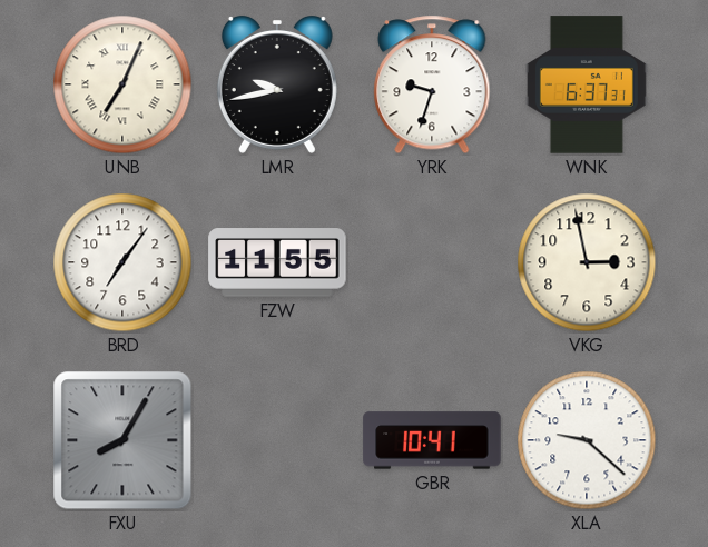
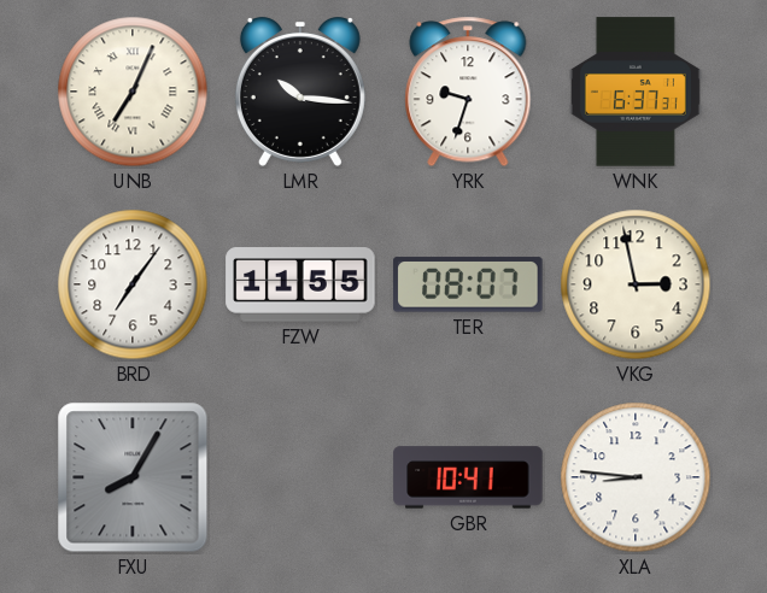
LMR: 9:43 -> 10:16 (300, 93)
TER: none -> 08:07 (468, 284)
XLA: 9:22 -> 8:46 (636, 477)
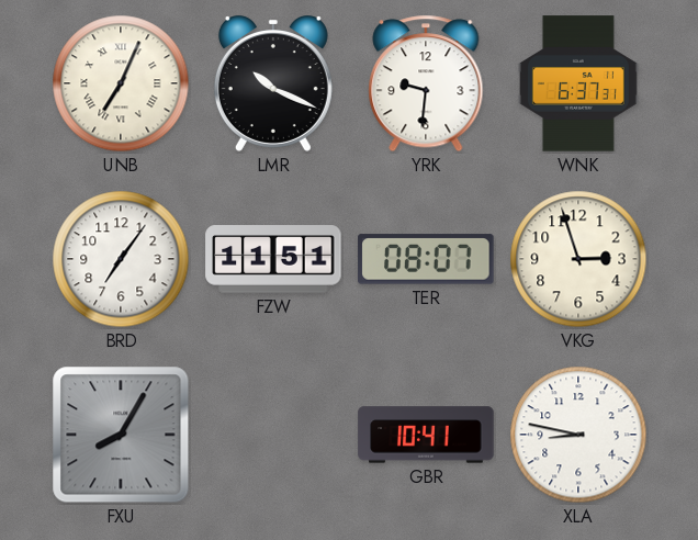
LMR: 10:16 -> 10:19 (273, 85)
YRK: 9:33 -> 9:31 (426, 83)
FZW: 11:55 -> 11:51 (273, 259)
VKG: 2:58 -> 2:57 (578, 259)
XLA: 8:46 -> 8:47 (578, 435)
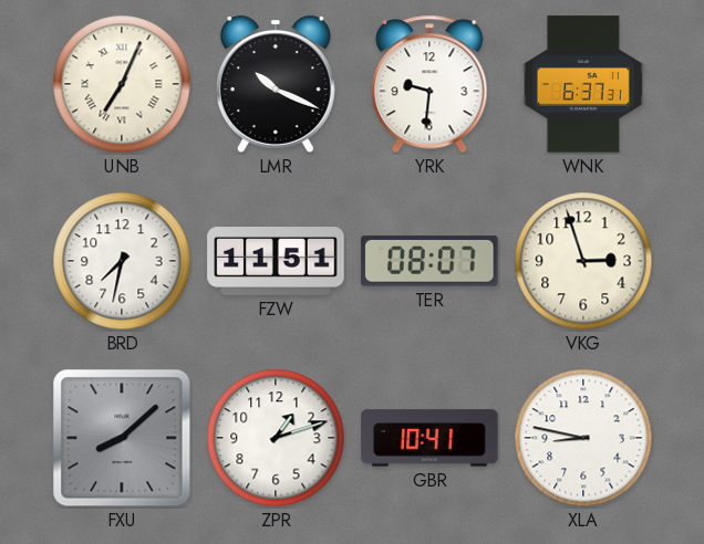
BRD: 7:06 -> 7:32 (122, 261)
FXU: 8:05 -> 8:08 (122, 438)
ZPR: none -> 1:12 (276, 438)
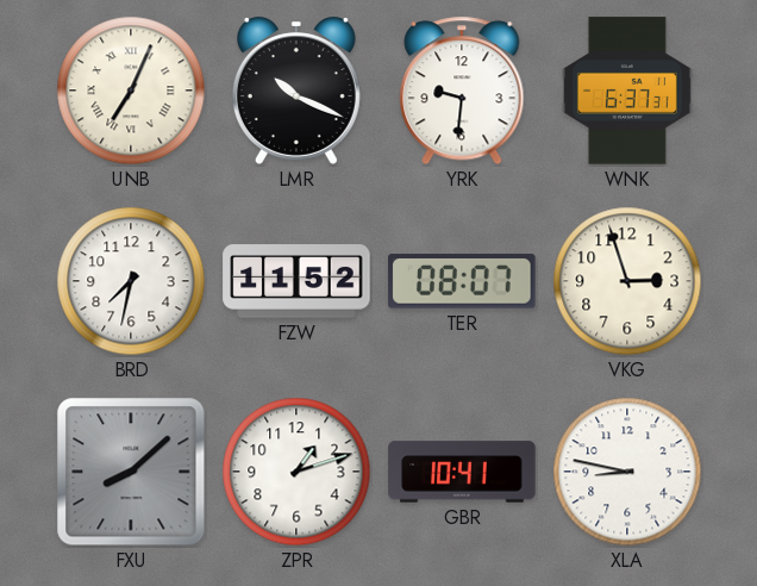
FZW: 11:51 -> 11:52 (296, 281)
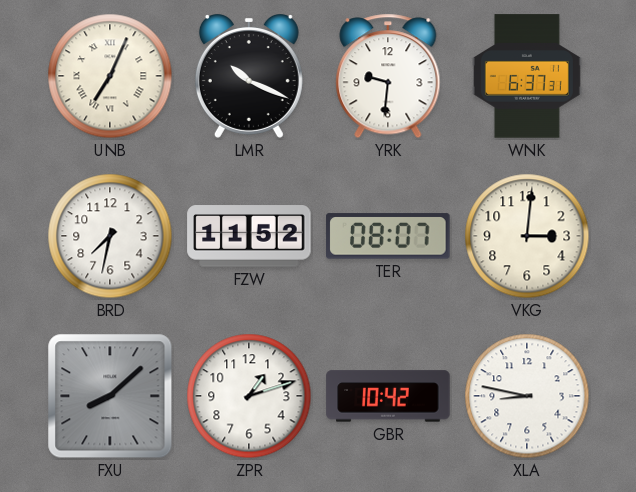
VKG: 2:57 -> 3:01 (527, 236)
GBR: 10:41 -> 10:42 (388, 396)
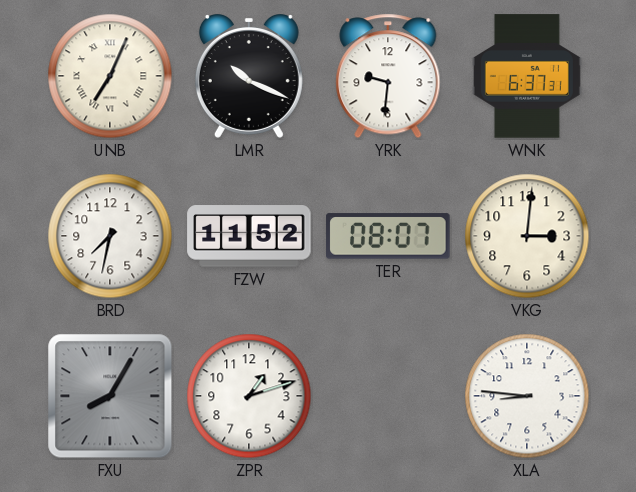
FXU: 8:08 -> 8:05 (110, 396)
GBR: 10:42 -> none (388, 396)
XLA: 8:47 -> 8:46 (527, 396)
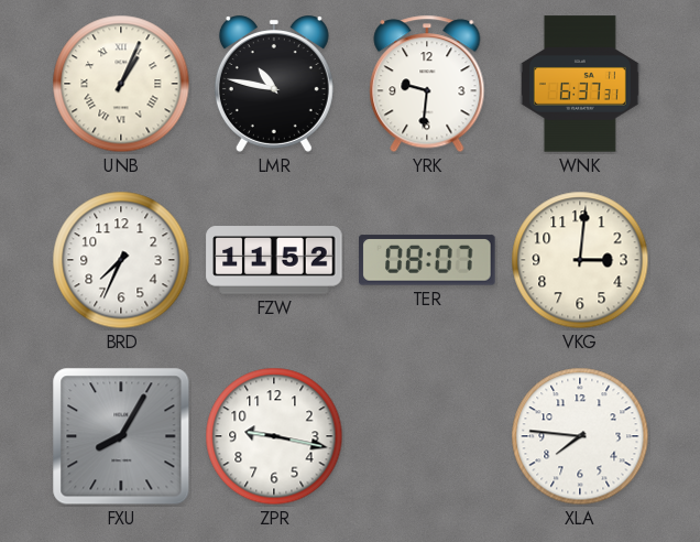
UNB: 7:04 -> 1:04 (121, 84)
LMR: 10:19 -> 10:47 (274, 85)
BRD: 7:32 -> 7:34 (121, 260)
ZPR: 1:12 -> 9:17 (274, 436)
XLA: 8:46 -> 7:46 (580, 436)
